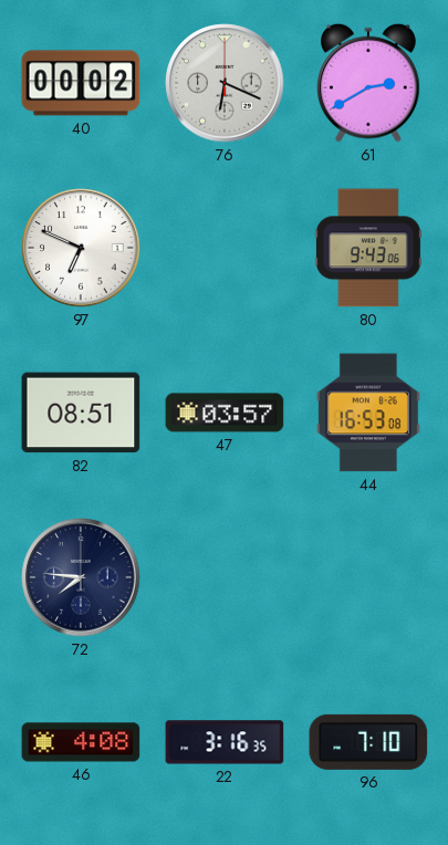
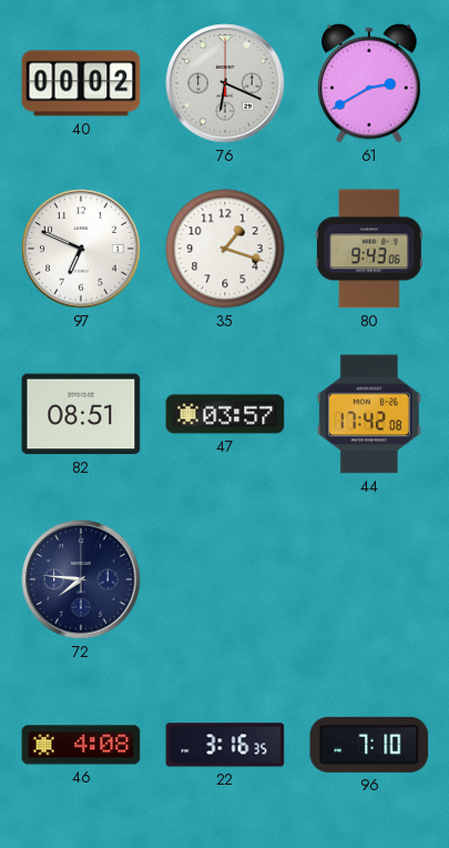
35: none -> 1:18 (225, 249)
44: 16:53 -> 17:42 (369, 414)
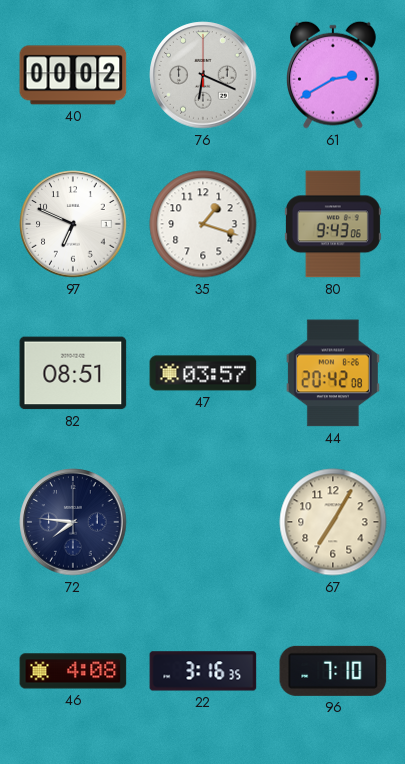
44: 17:42 -> 20:42 (333, 373)
67: none -> 7:05 (333, 522)
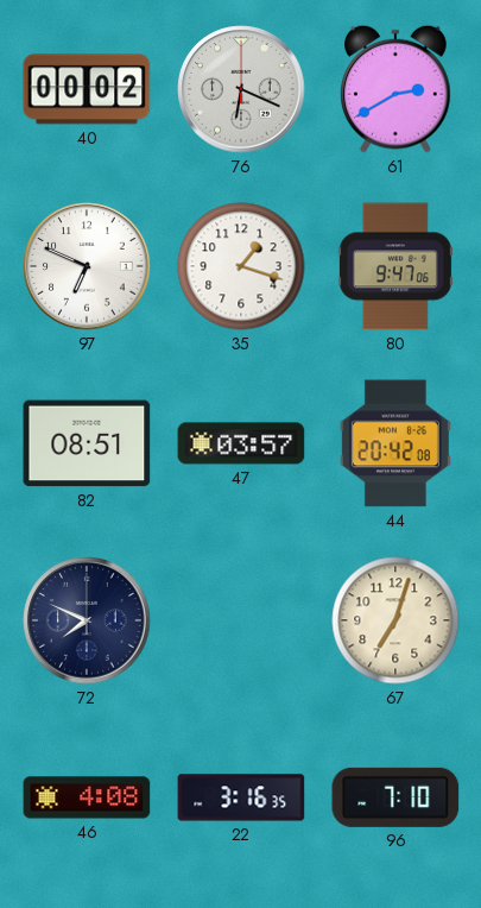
80: 9:43 -> 9:47 (395, 266)
72: 7:46 -> 7:49 (87, 620)
67: 7:05 -> 7:03 (395, 620)
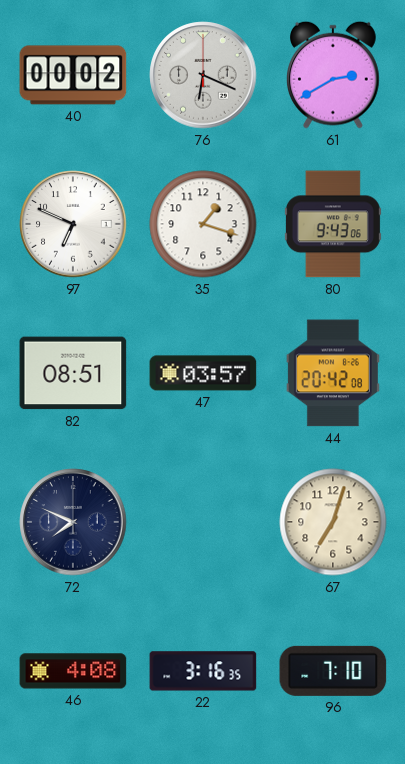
80: 9:47 -> 9:43 (333, 224)
